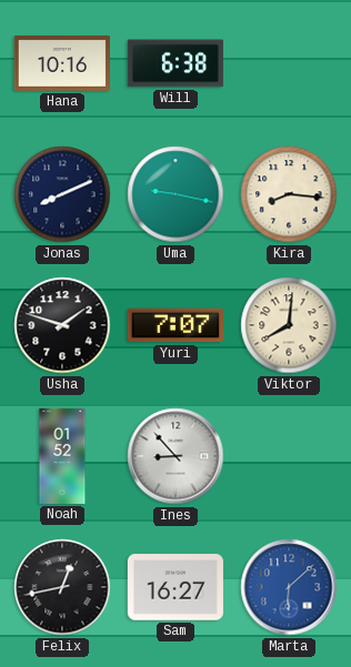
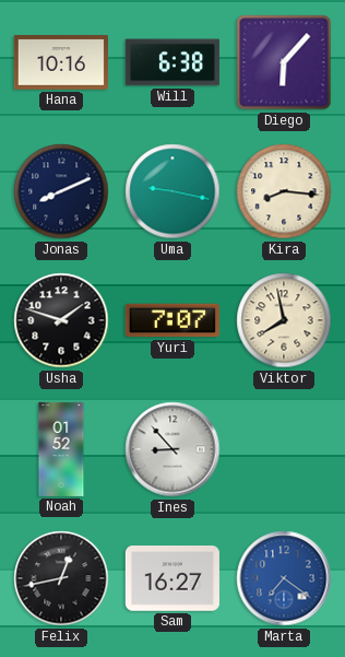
Diego: none -> 6:07 (284, 62)
Viktor: 8:01 -> 7:58 (284, 320)
Marta: 6:08 -> 7:21 (284, 578)
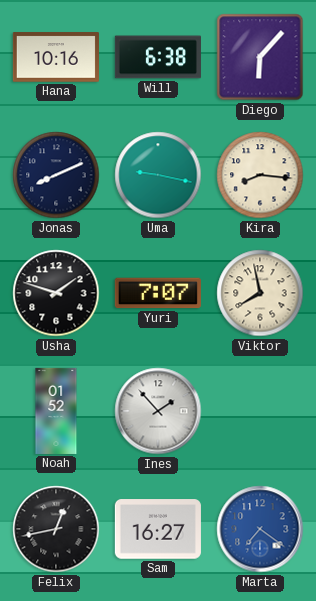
Ines: 8:53 -> 1:53 (158, 411)
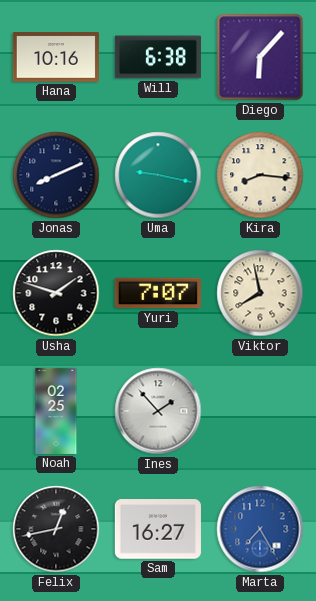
Noah: 01:52 -> 02:25 (56, 411)
Marta: 7:21 -> 7:25 (260, 529)
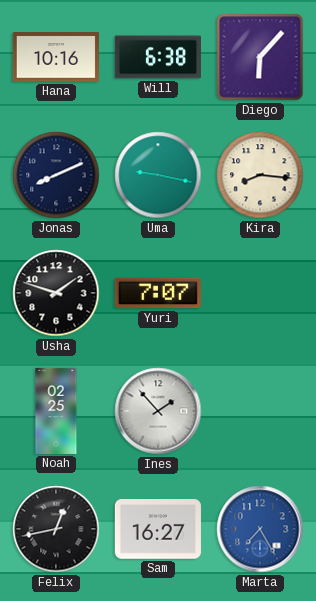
Viktor: 7:58 -> none (260, 293)
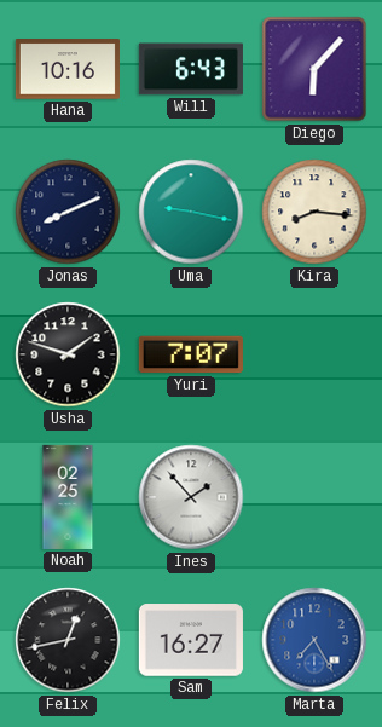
Will: 6:38 -> 6:43 (191, 69)
